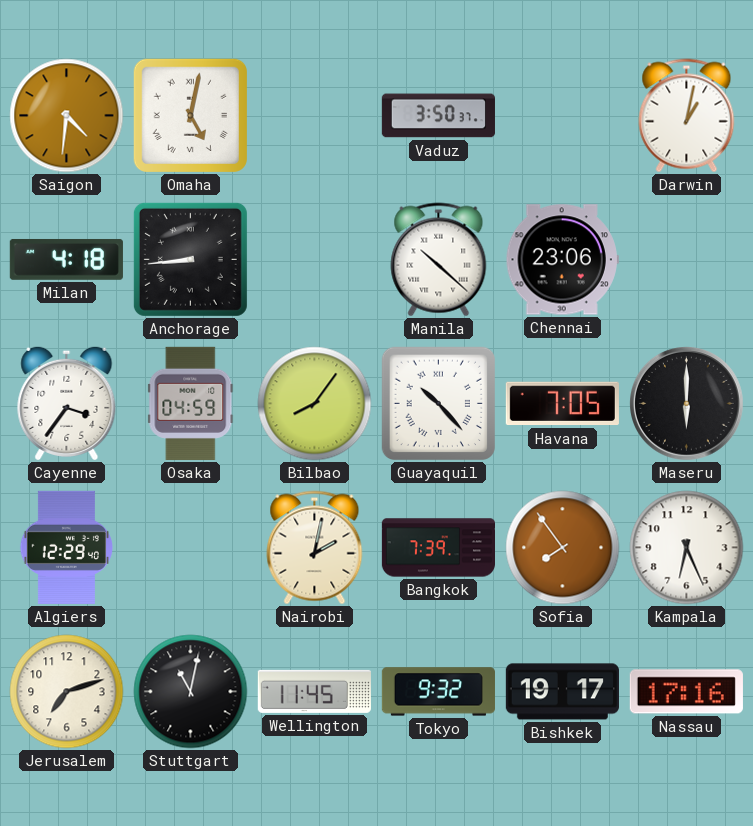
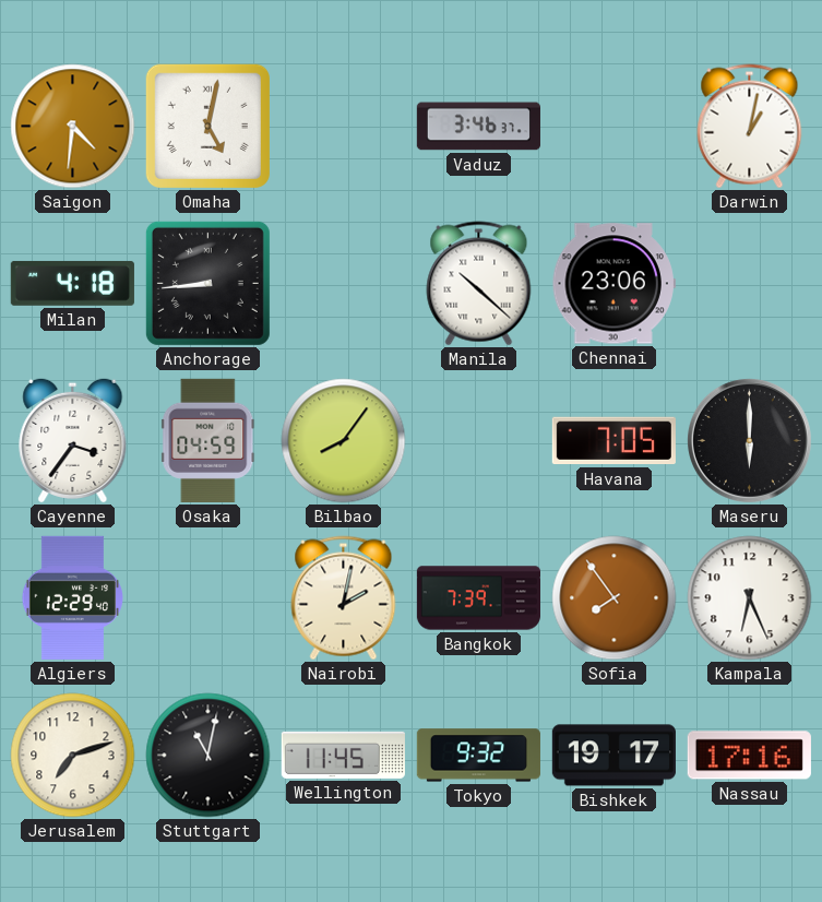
Vaduz: 3:50 -> 3:46 (478, 127)
Guayaquil: 10:23 -> none (438, 403)
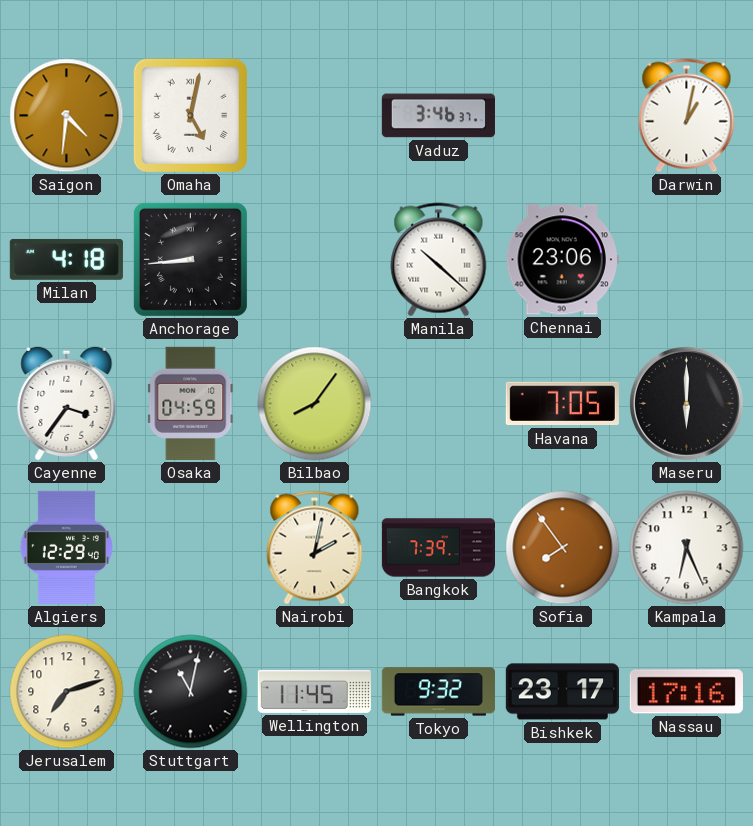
Bishkek: 19:17 -> 23:17 (562, 692)
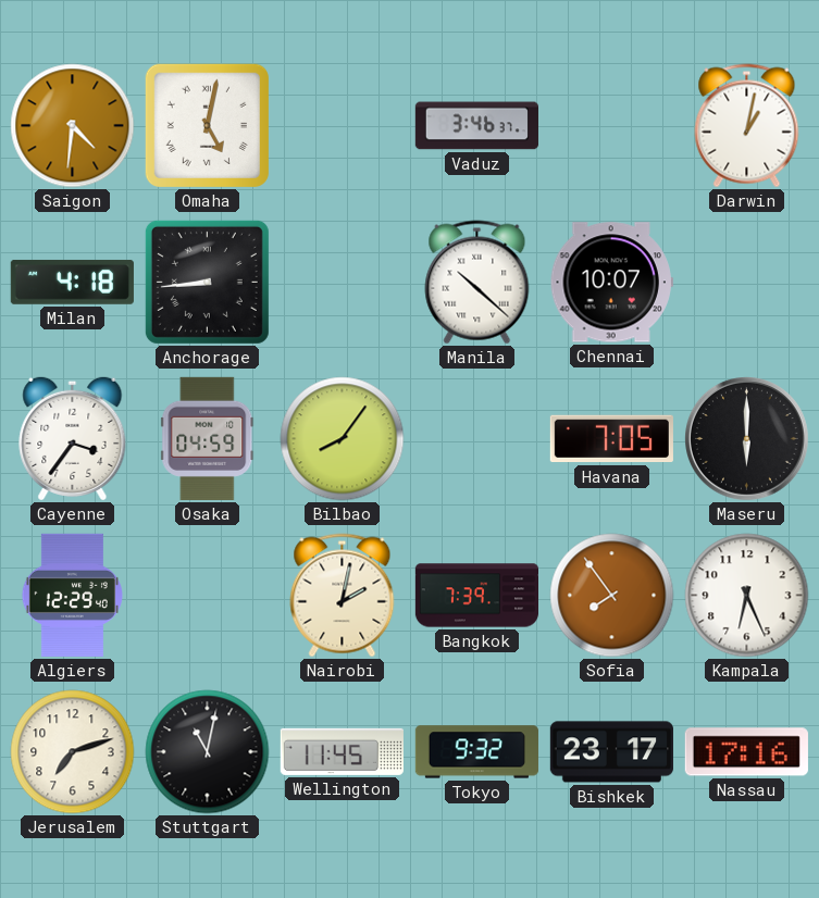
Chennai: 23:06 -> 10:07 (611, 283)
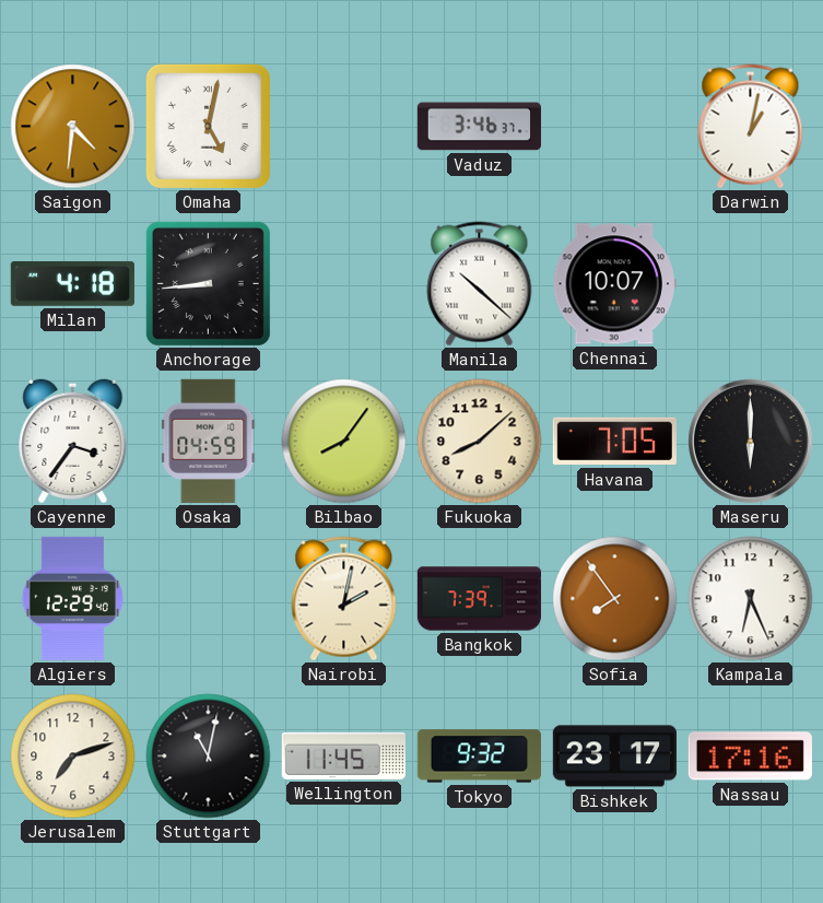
Fukuoka: none -> 8:08 (480, 442)
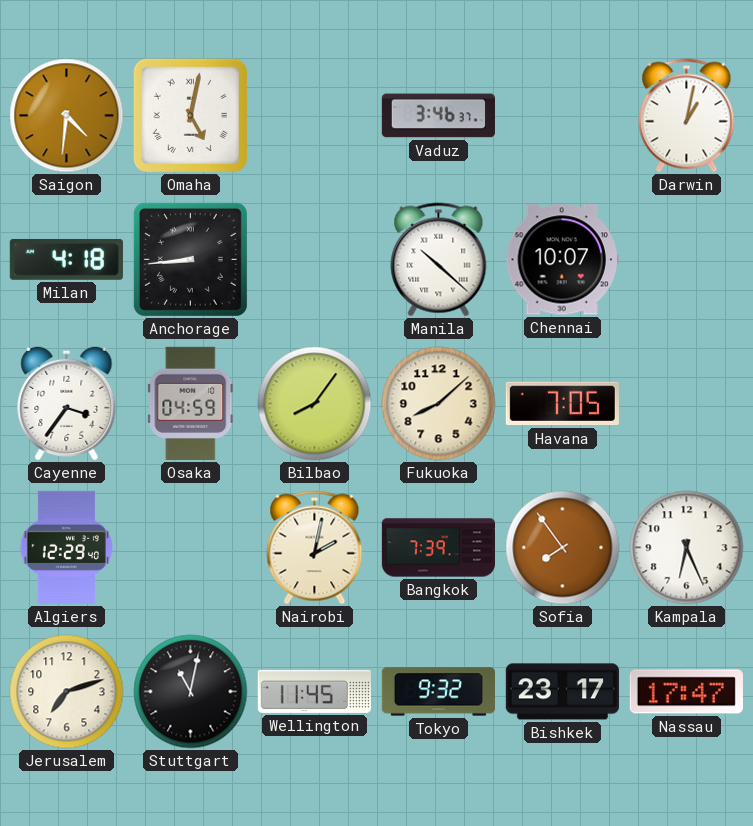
Maseru: 6:00 -> none (751, 442)
Nassau: 17:16 -> 17:47 (686, 692)
